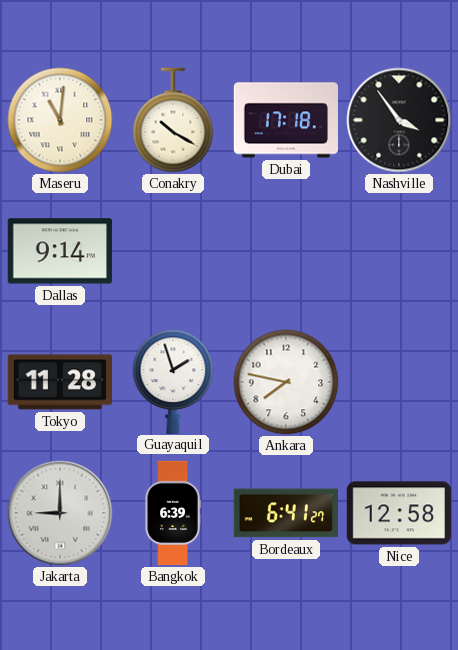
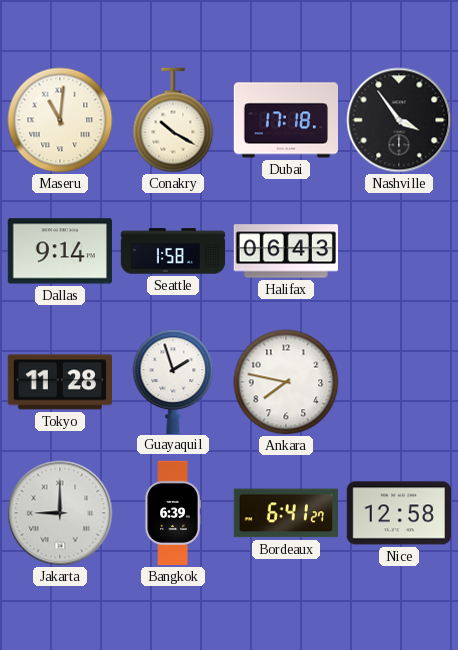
Seattle: none -> 1:58 (173, 251)
Halifax: none -> 06:43 (285, 251)
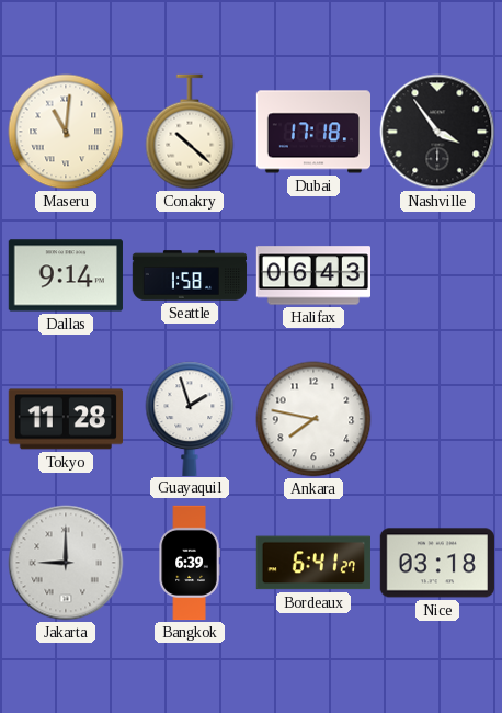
Conakry: 10:20 -> 10:22 (190, 132)
Nice: 12:58 -> 03:18 (437, 563)
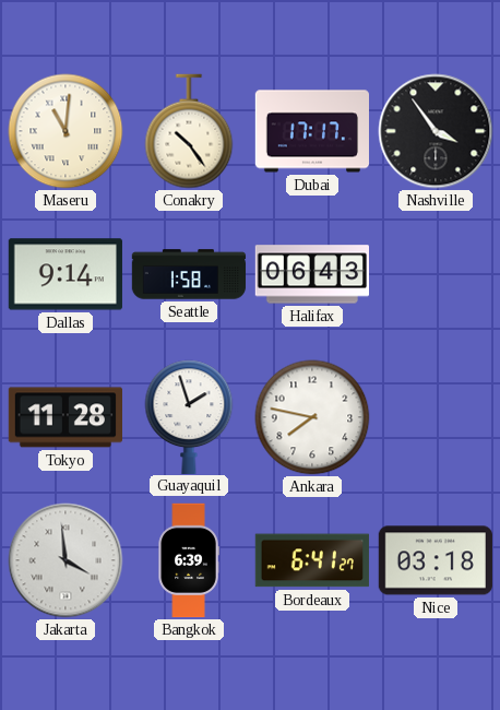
Conakry: 10:22 -> 10:24 (189, 131)
Dubai: 17:18 -> 17:17 (311, 131)
Jakarta: 9:00 -> 3:59 (66, 560)
